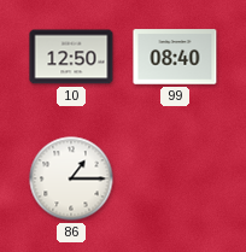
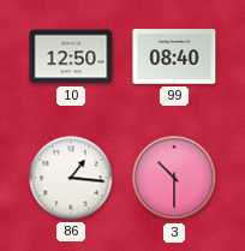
86: 1:15 -> 1:16 (71, 178)
3: none -> 10:30 (174, 178)
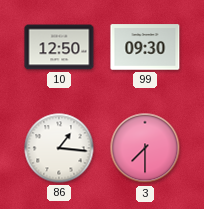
99: 08:40 -> 09:30 (145, 47)
3: 10:30 -> 7:30 (145, 148)
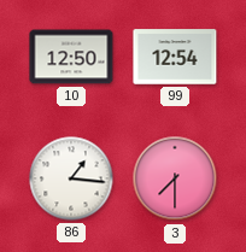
99: 09:30 -> 12:54 (175, 57)
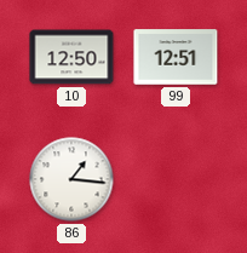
99: 12:54 -> 12:51 (176, 57)
3: 7:30 -> none (175, 178)
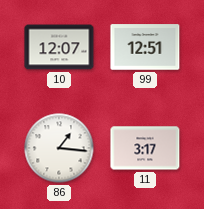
10: 12:50 -> 12:07 (59, 47)
11: none -> 3:17 (145, 148)
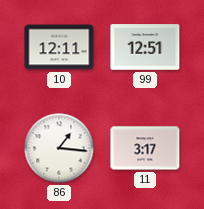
10: 12:07 -> 12:11 (59, 47)
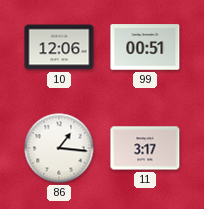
10: 12:11 -> 12:06 (59, 47)
99: 12:51 -> 00:51 (145, 47)
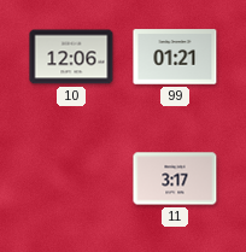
99: 00:51 -> 01:21 (175, 57)
86: 1:16 -> none (59, 148)
